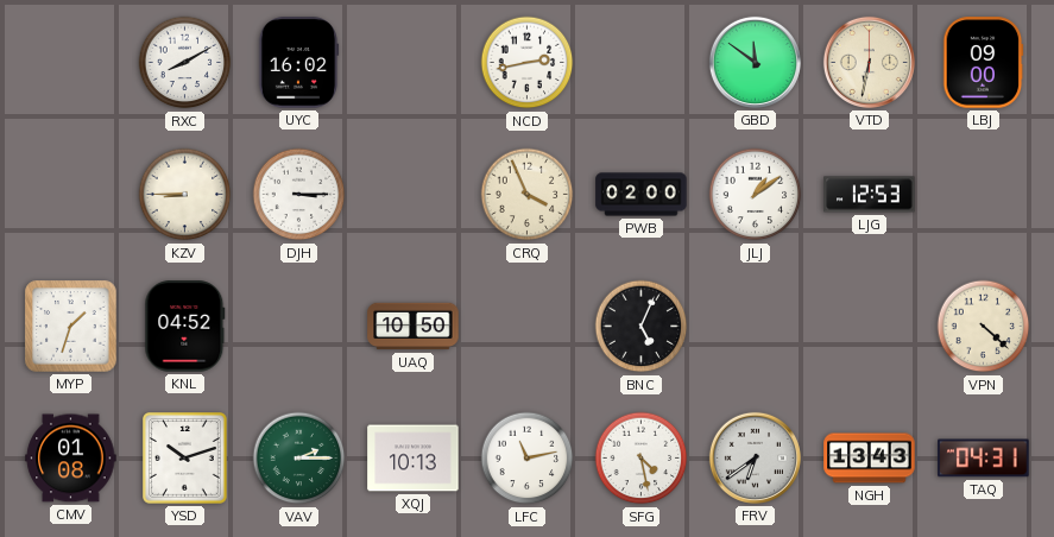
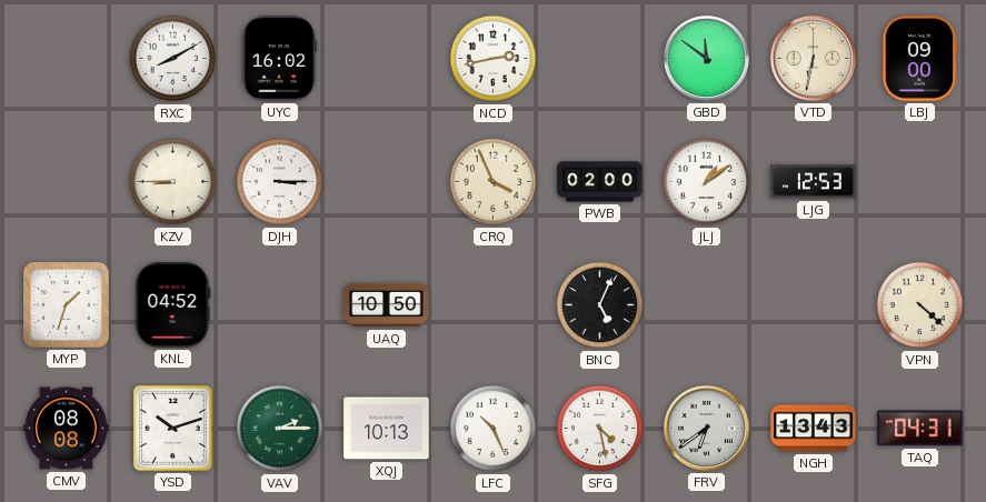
CMV: 01:08 -> 08:08 (67, 429)
LFC: 11:13 -> 10:26 (494, 429)
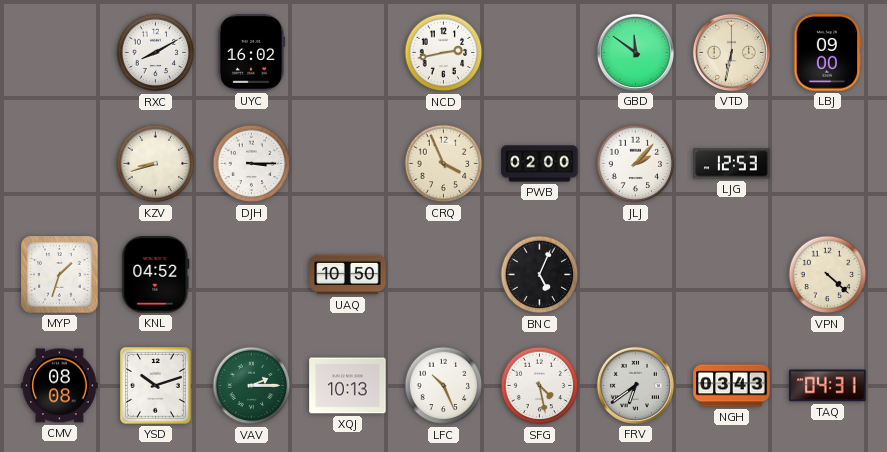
KZV: 8:45 -> 8:42 (156, 164)
JLJ: 1:09 -> 2:07 (636, 164)
NGH: 13:43 -> 03:43 (732, 386)
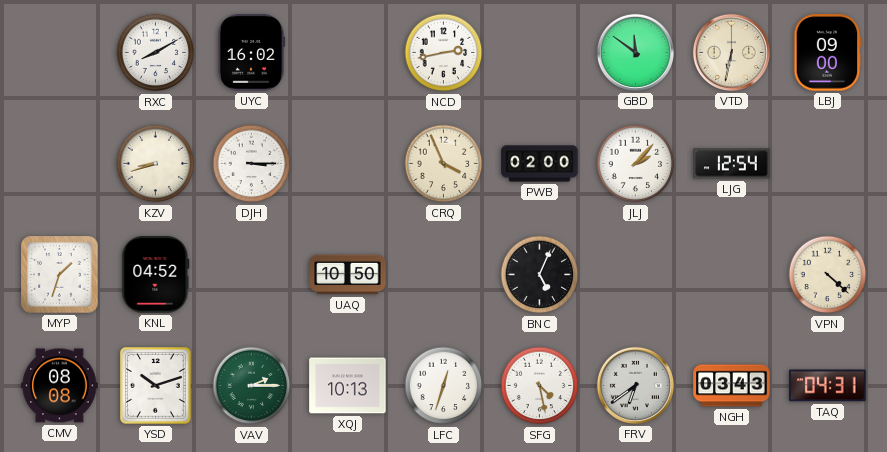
LJG: 12:53 -> 12:54 (732, 164)
LFC: 10:26 -> 12:33 (444, 386)
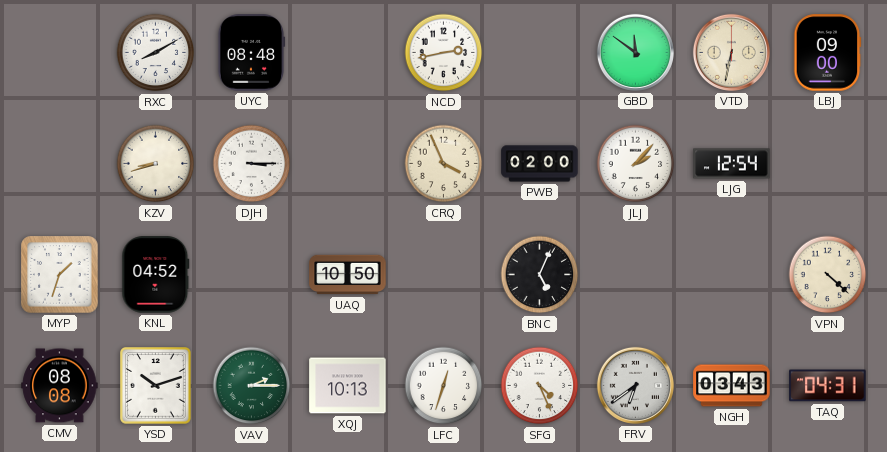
UYC: 16:02 -> 08:48 (251, 53)
SFG: 4:28 -> 4:26 (540, 386)
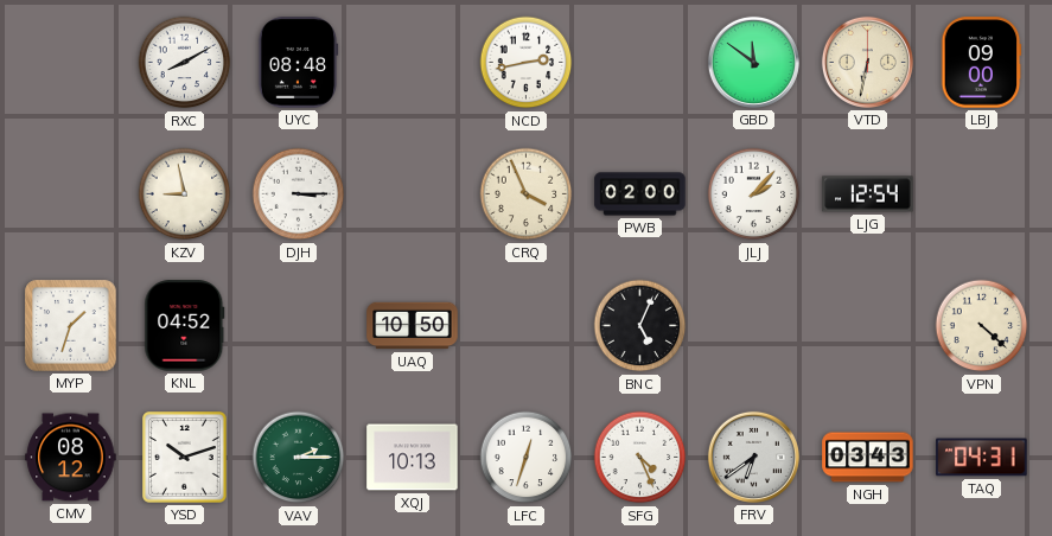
KZV: 8:42 -> 8:58 (185, 194)
CMV: 08:08 -> 08:12 (71, 458)
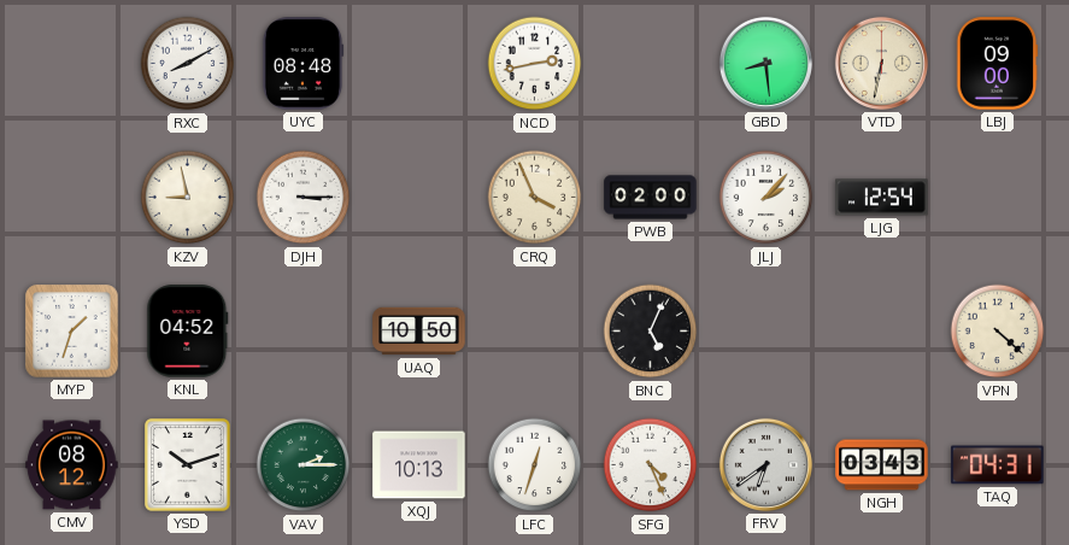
GBD: 11:51 -> 8:29 (765, 63)
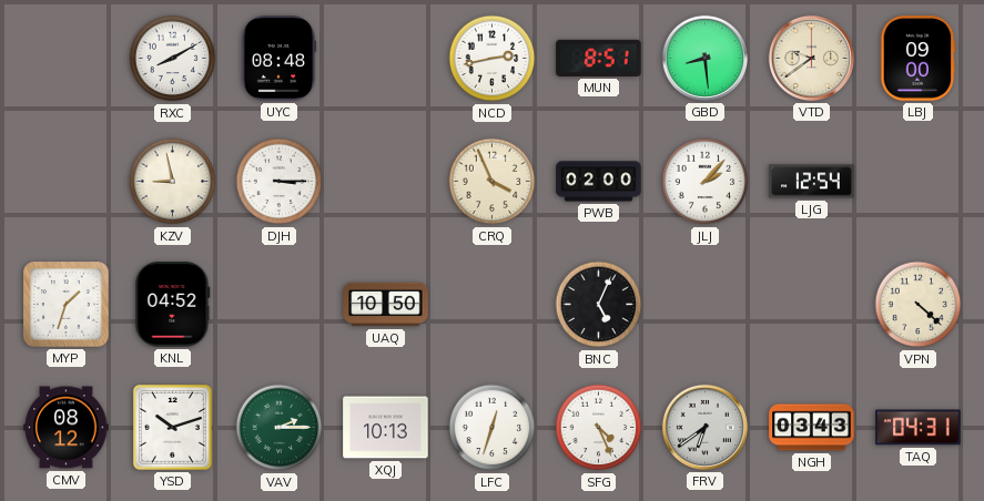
MUN: none -> 8:51 (599, 58)
VTD: 6:32 -> 9:39 (811, 58)
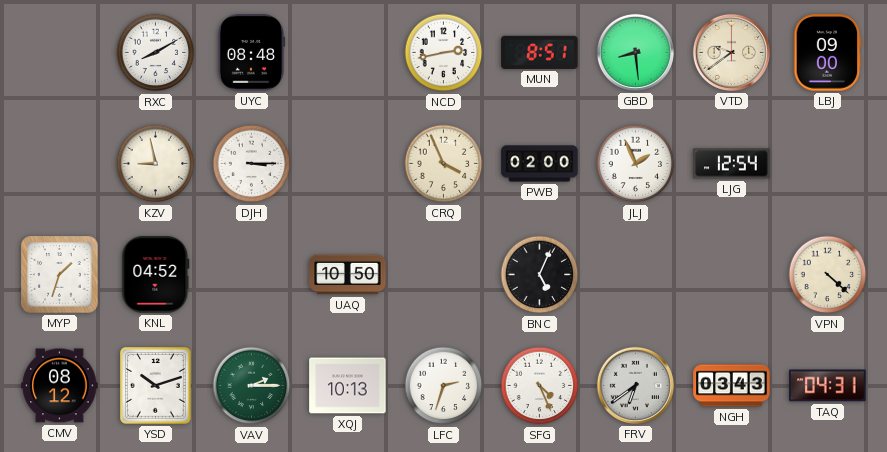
JLJ: 2:07 -> 1:56 (636, 164)
LFC: 12:33 -> 2:33 (444, 386)
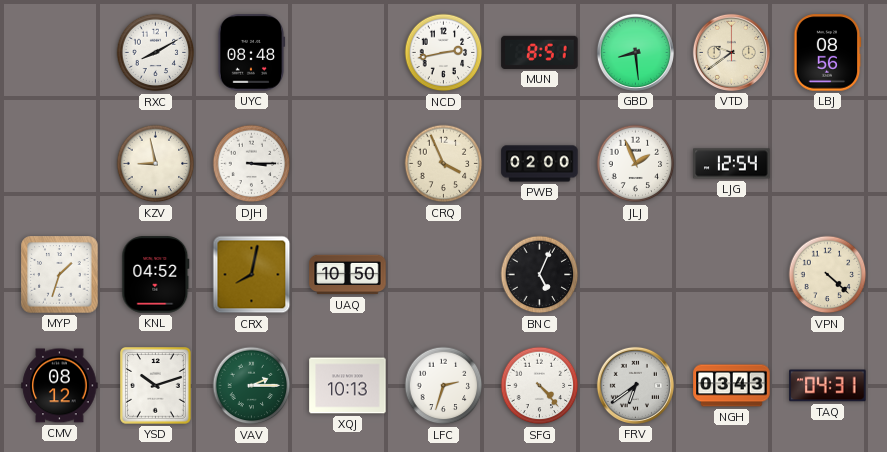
LBJ: 09:00 -> 08:56 (827, 53)
CRX: none -> 8:02 (252, 275)
SFG: 4:26 -> 4:23 (540, 386)
